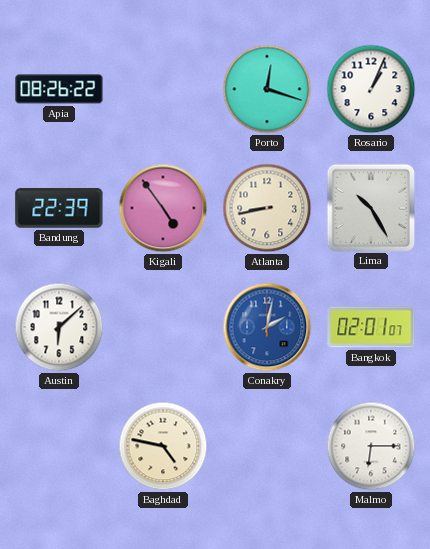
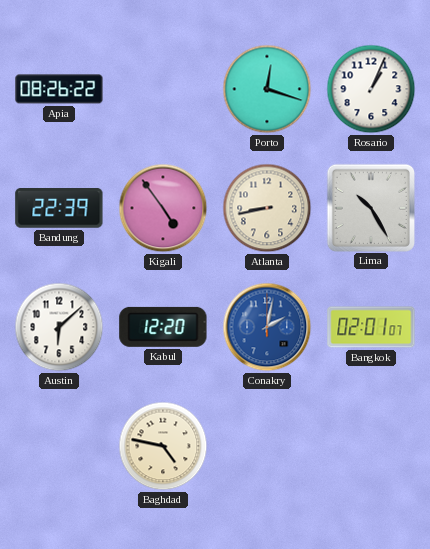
Kabul: none -> 12:20 (163, 327)
Malmo: 6:15 -> none (371, 446)
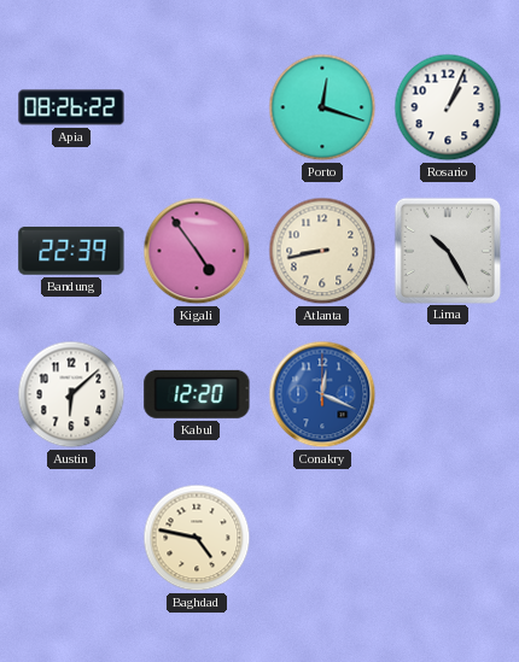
Conakry: 2:02 -> 12:19 (322, 394)
Bangkok: 02:01 -> none (371, 327)
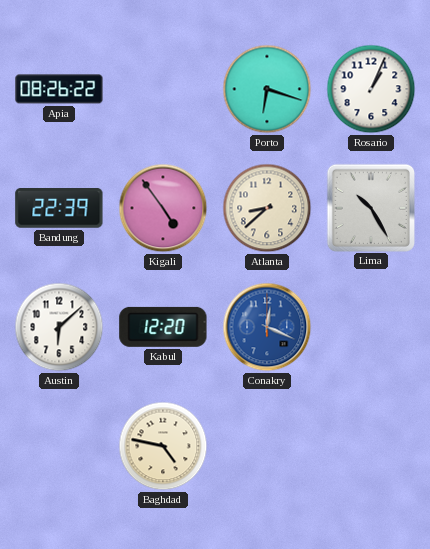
Porto: 12:18 -> 6:18 (267, 89)
Atlanta: 8:43 -> 8:38 (267, 208)
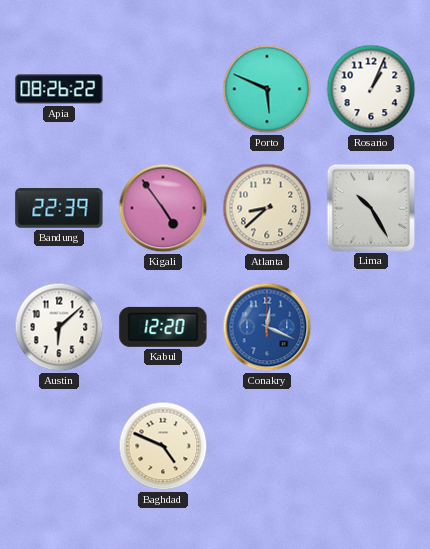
Porto: 6:18 -> 5:49 (267, 89)
Baghdad: 4:47 -> 4:49 (163, 446)
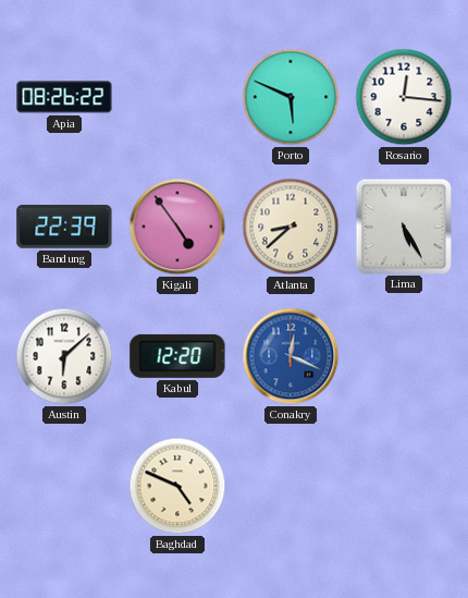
Rosario: 1:04 -> 12:16 (404, 97)
Lima: 10:25 -> 5:25 (403, 225)
